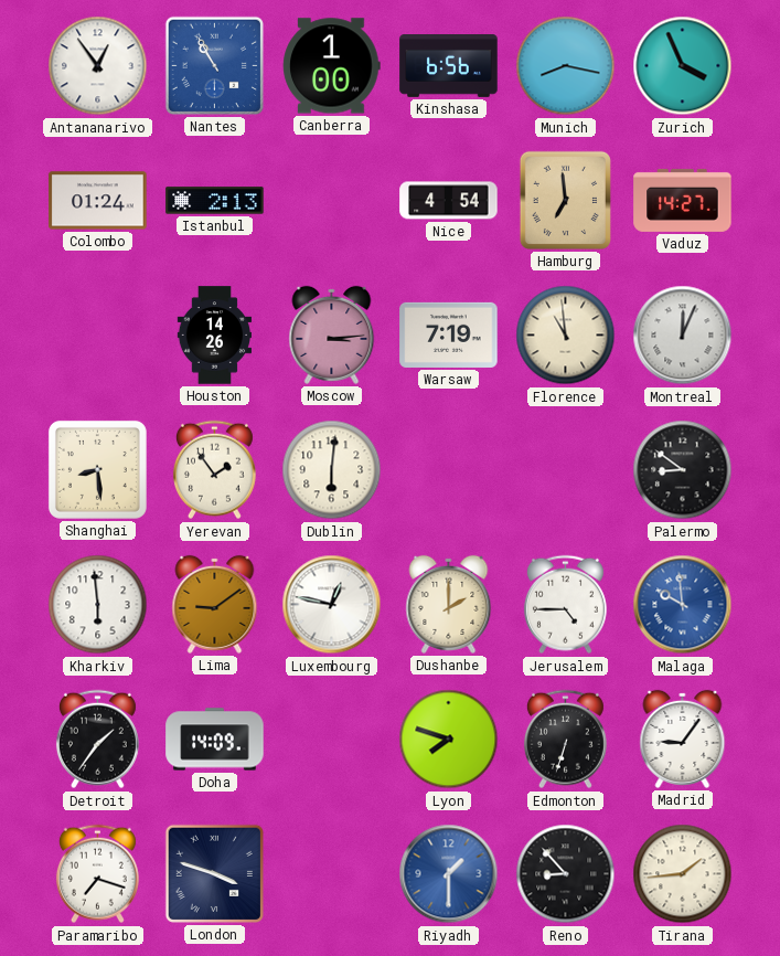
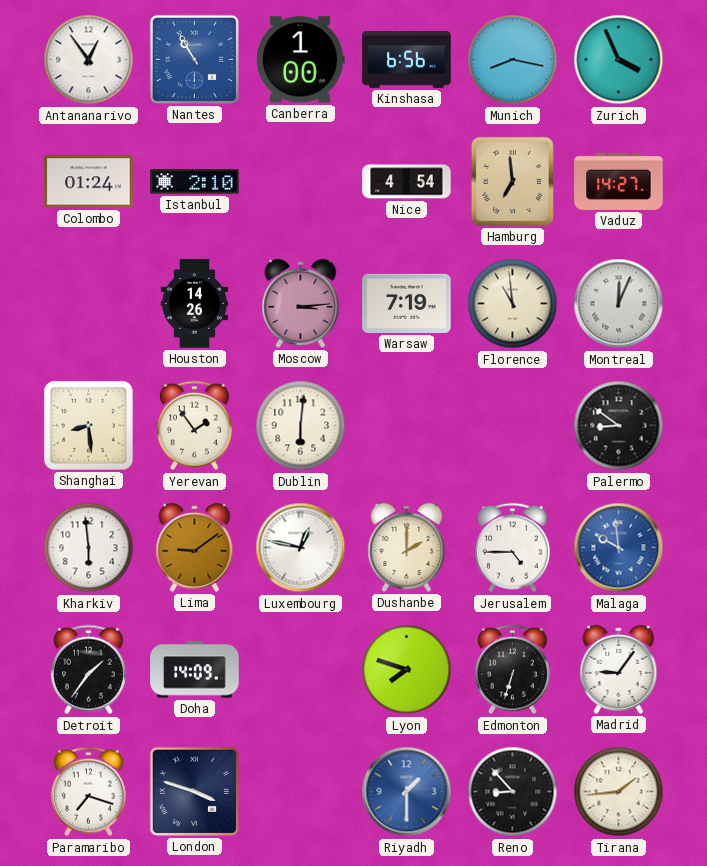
Istanbul: 2:13 -> 2:10 (195, 182)
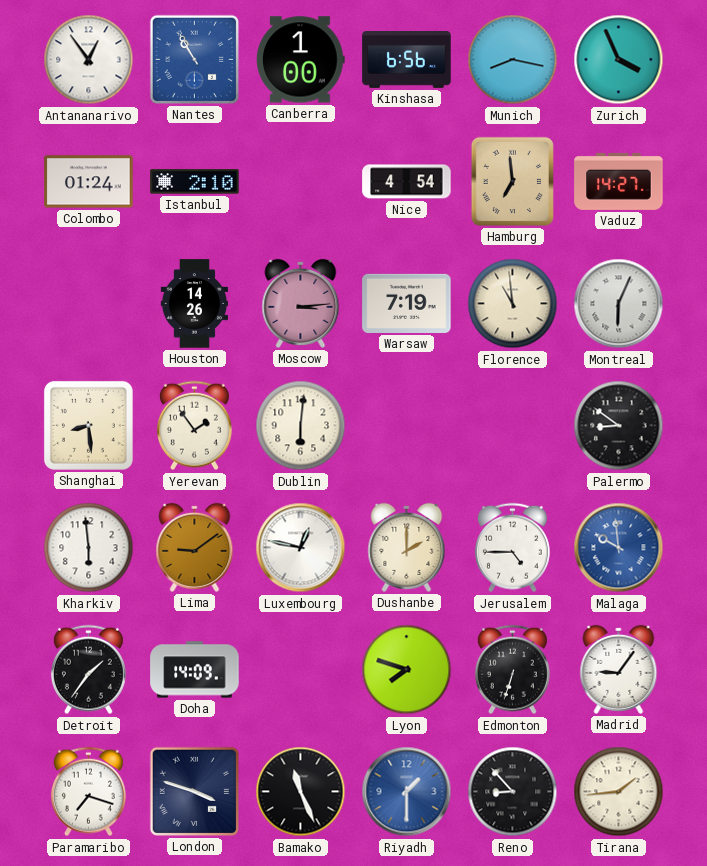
Montreal: 12:04 -> 6:04 (619, 304)
Bamako: none -> 11:26 (301, 792)
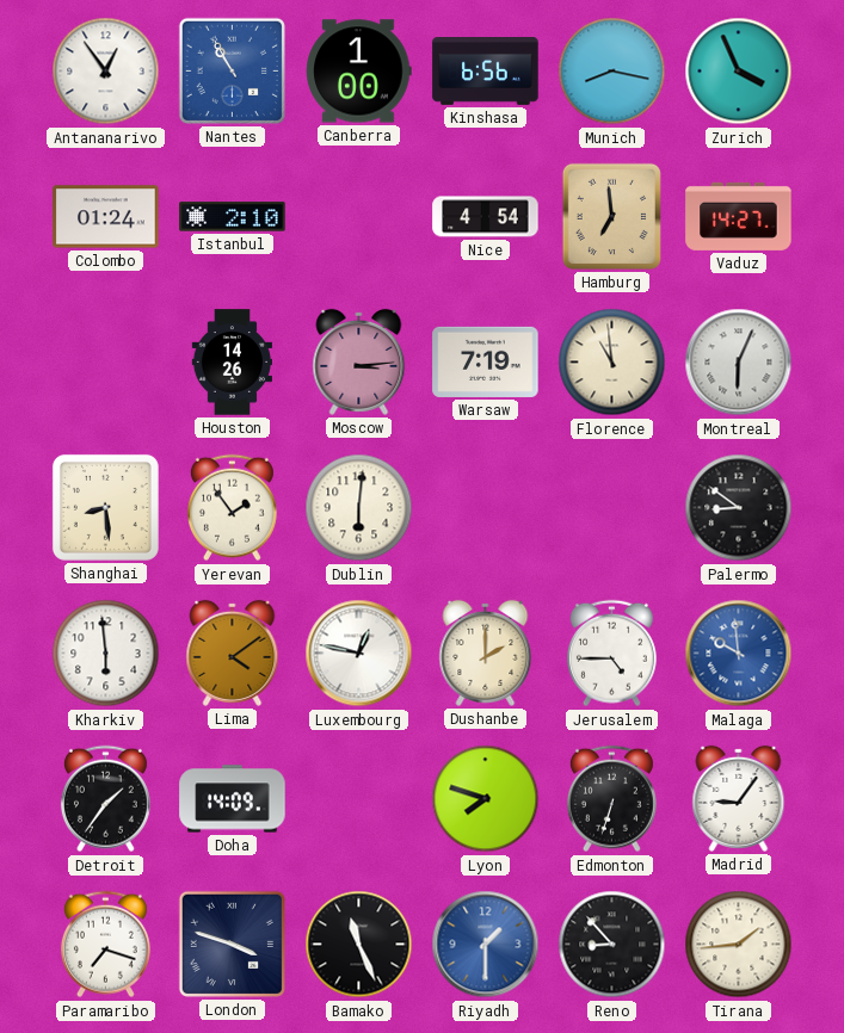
Lima: 9:09 -> 4:09 (233, 652)
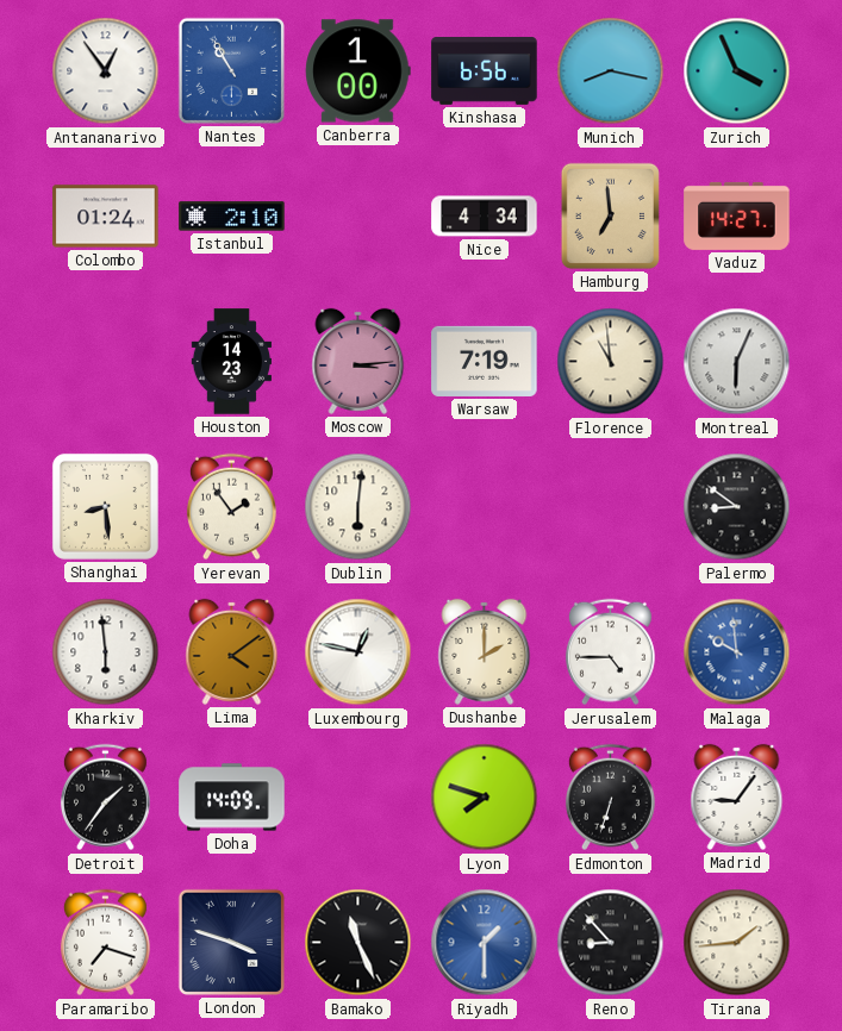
Nice: 4:54 -> 4:34 (485, 217)
Houston: 14:26 -> 14:23 (231, 362)
